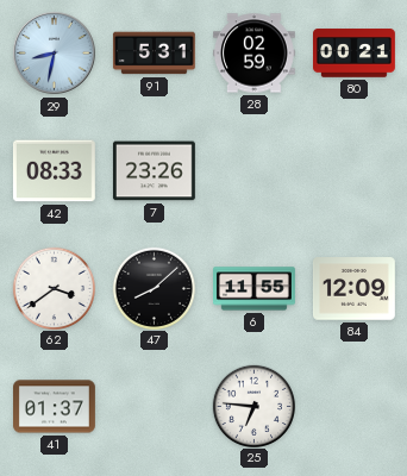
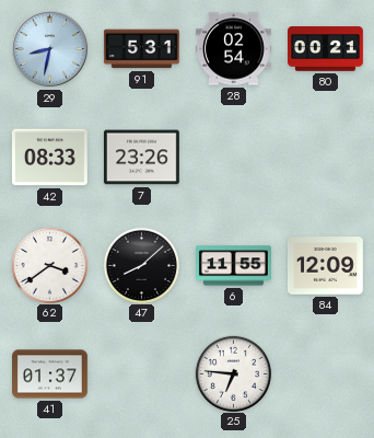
28: 02:59 -> 02:54 (234, 49)
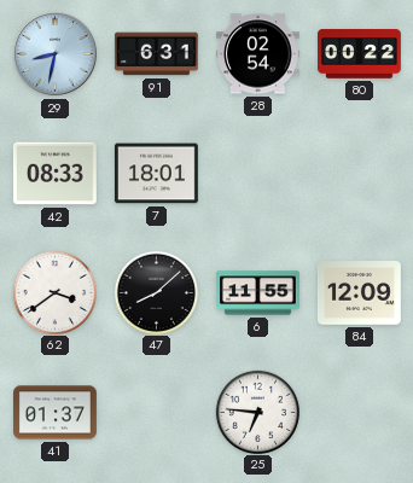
91: 5:31 -> 6:31 (156, 54)
80: 00:21 -> 00:22 (360, 54)
7: 23:26 -> 18:01 (156, 174)
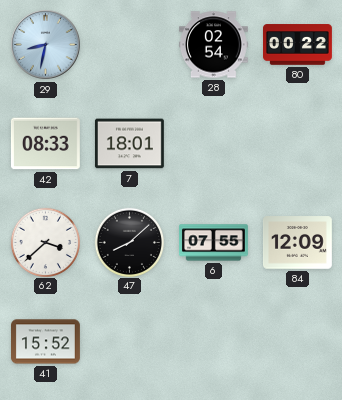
91: 6:31 -> none (156, 54)
62: 3:39 -> 3:38 (45, 242)
6: 11:55 -> 07:55 (214, 243)
41: 01:37 -> 15:52 (46, 342)
25: 6:46 -> none (257, 412)
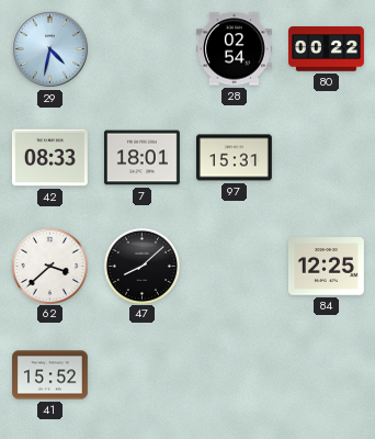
29: 8:32 -> 4:32 (50, 49)
97: none -> 15:31 (234, 158)
6: 07:55 -> none (214, 243)
84: 12:09 -> 12:25 (326, 267)
